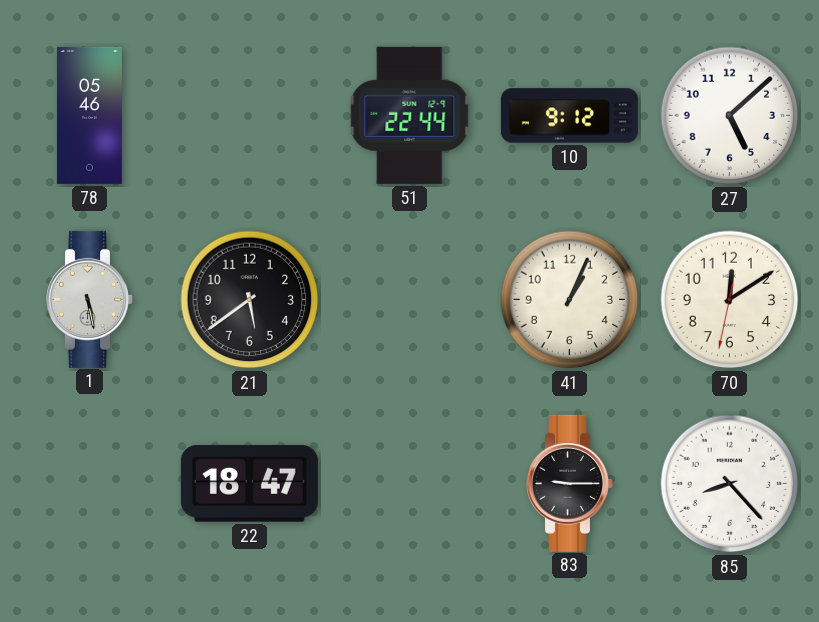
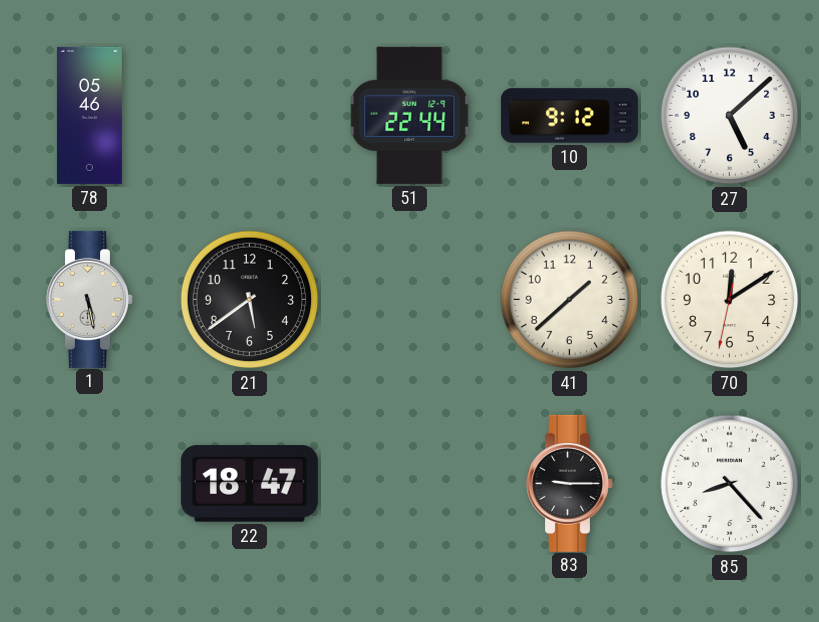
41: 1:04 -> 1:38 (570, 300)
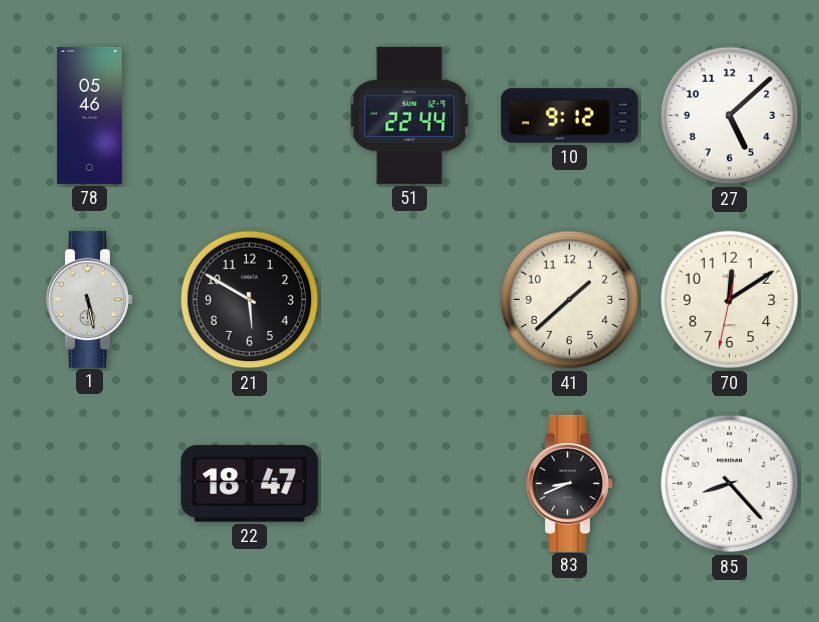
21: 5:39 -> 5:50 (250, 300)
83: 9:15 -> 8:41 (570, 483)
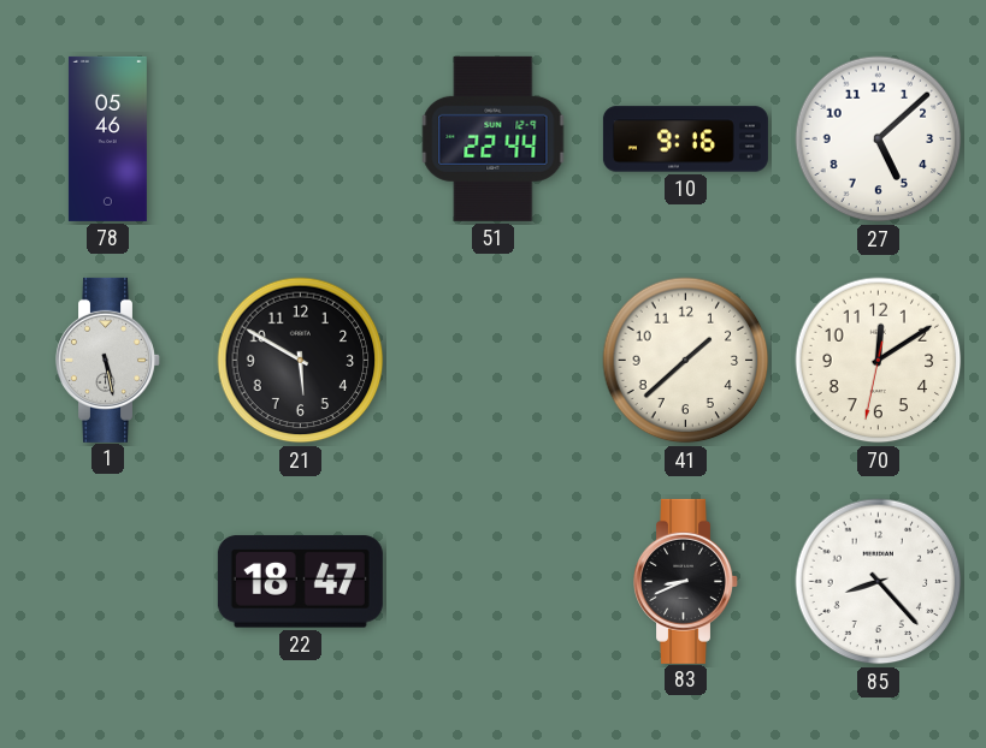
10: 9:12 -> 9:16 (685, 139)
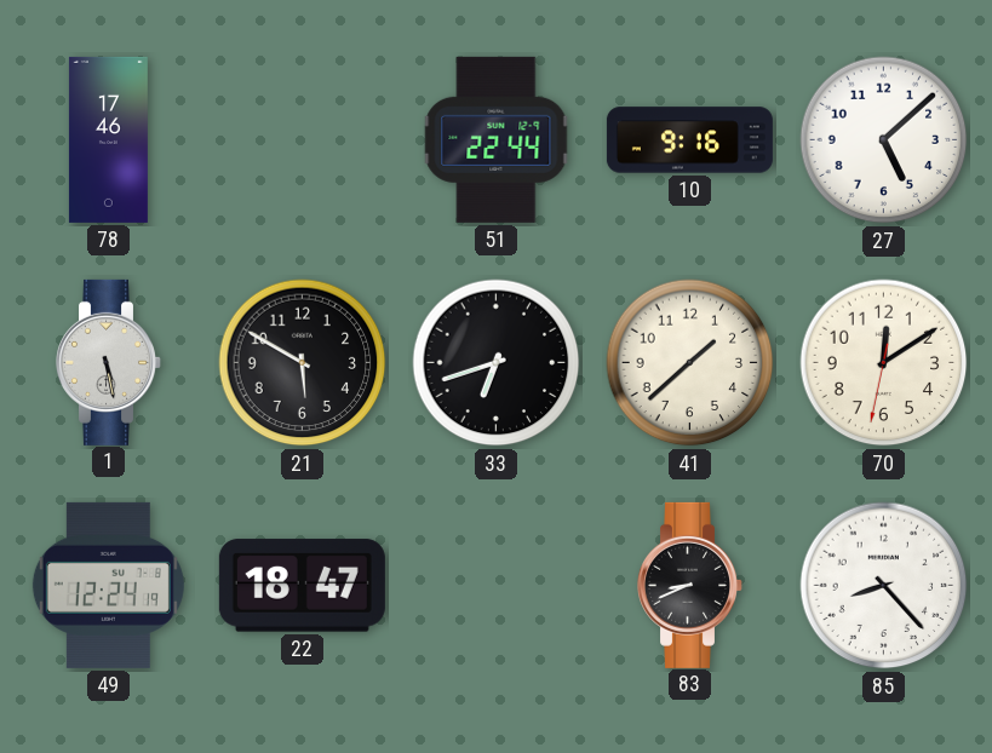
78: 05:46 -> 17:46 (108, 139)
33: none -> 6:42 (497, 363)
49: none -> 12:24 (108, 585)
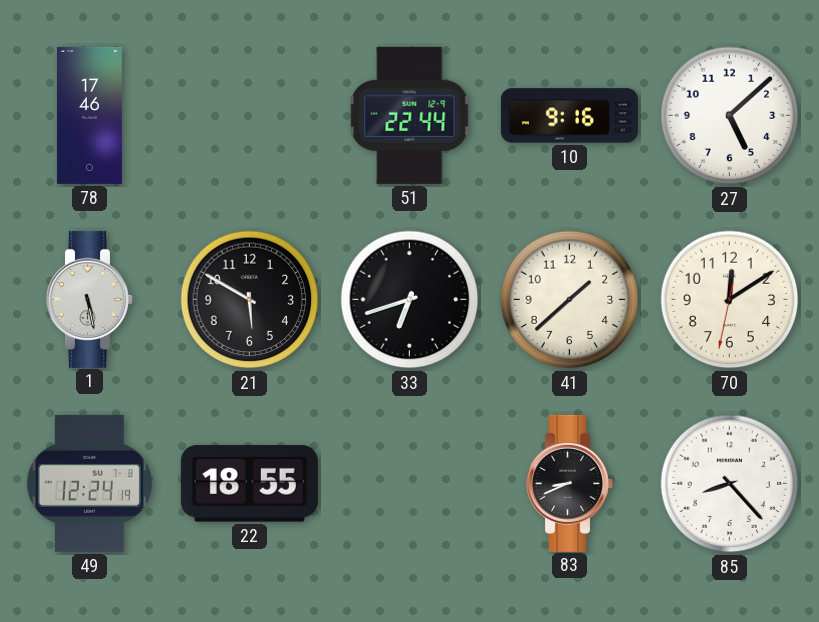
22: 18:47 -> 18:55 (249, 484)
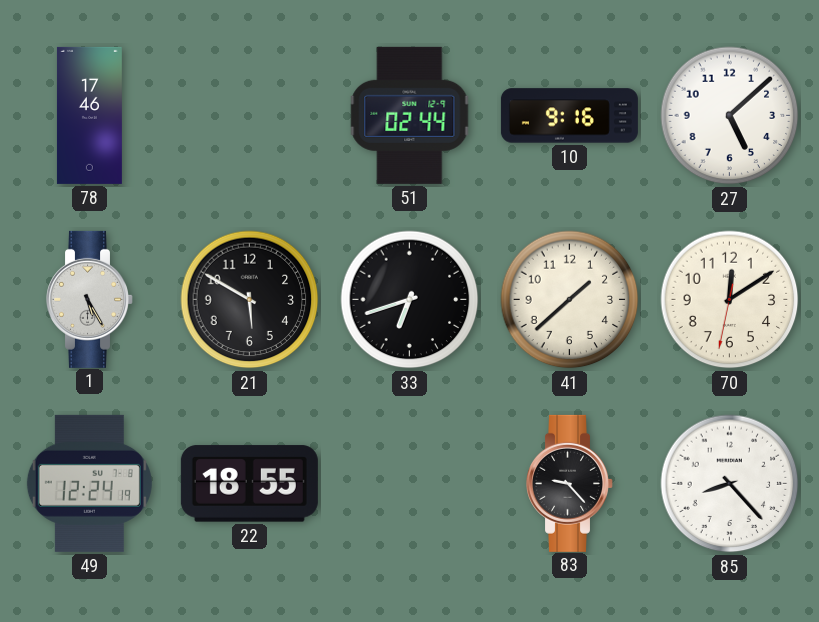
51: 22:44 -> 02:44 (410, 115)
1: 5:28 -> 5:25 (90, 299)
83: 8:41 -> 9:23 (570, 483)
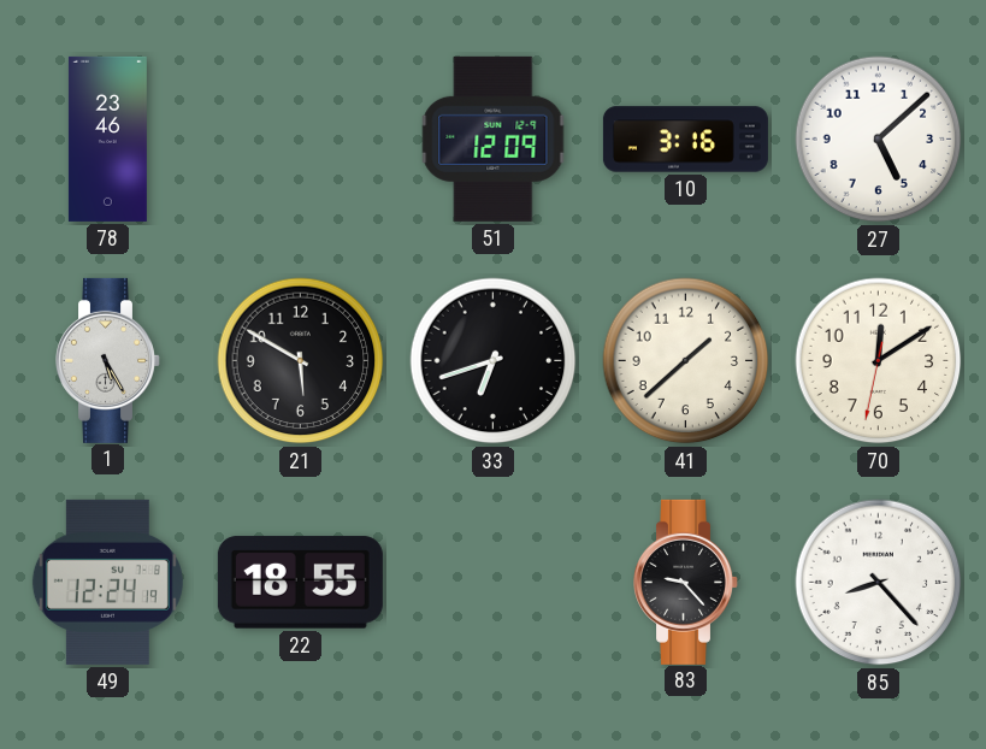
78: 17:46 -> 23:46 (107, 138)
51: 02:44 -> 12:09 (494, 138)
10: 9:16 -> 3:16 (685, 140)
